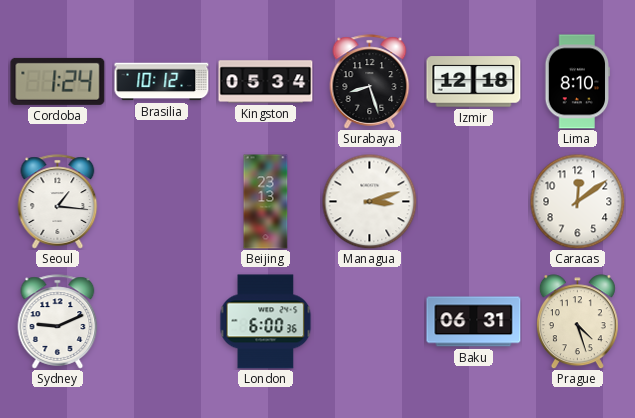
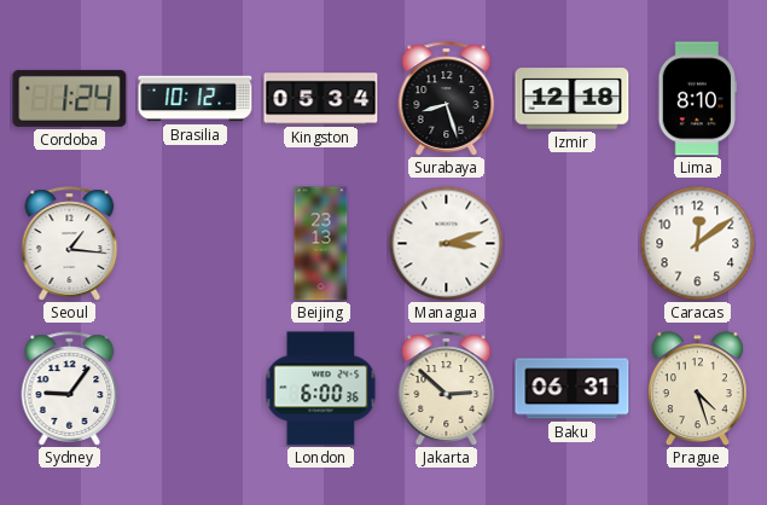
Sydney: 9:11 -> 9:06 (70, 389)
Jakarta: none -> 2:52 (447, 389)
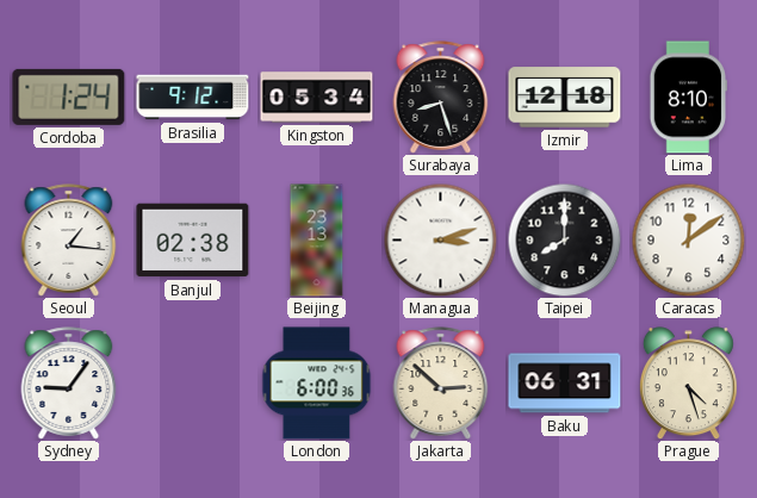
Brasilia: 10:12 -> 9:12 (193, 98)
Banjul: none -> 02:38 (193, 241)
Taipei: none -> 8:00 (564, 239)
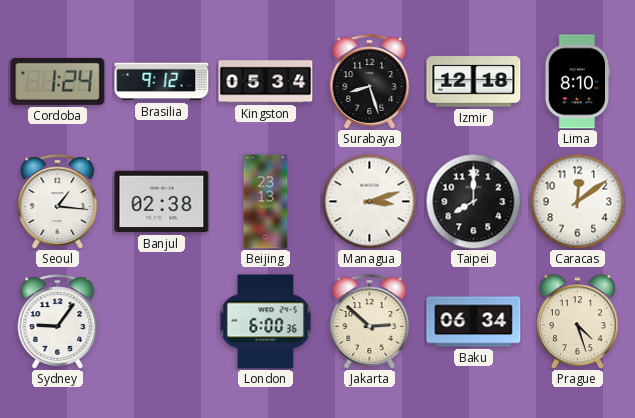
Baku: 06:31 -> 06:34 (474, 322)
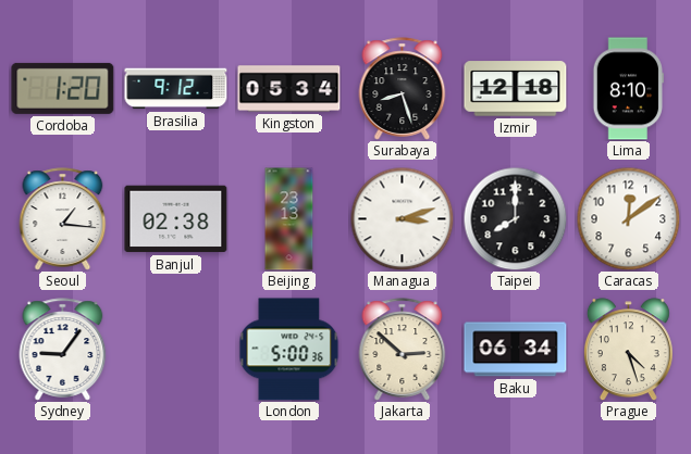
Cordoba: 1:24 -> 1:20 (63, 88)
London: 6:00 -> 5:00 (289, 350)
